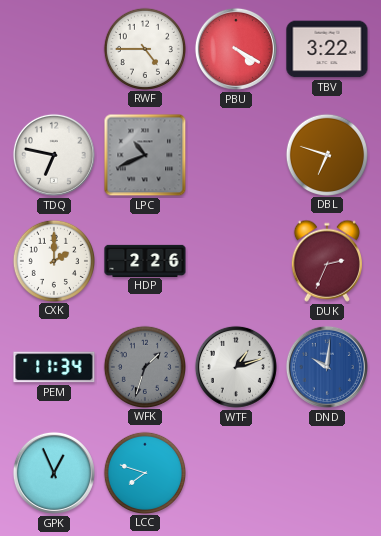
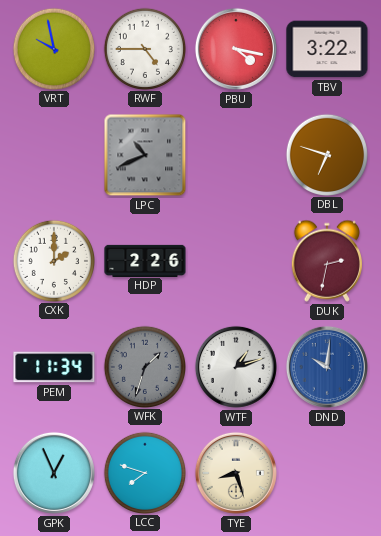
VRT: none -> 9:58 (53, 48)
PBU: 4:20 -> 4:17 (236, 49)
TDQ: 6:47 -> none (54, 155)
DUK: 2:34 -> 2:32 (327, 261)
TYE: none -> 8:27 (236, 473)
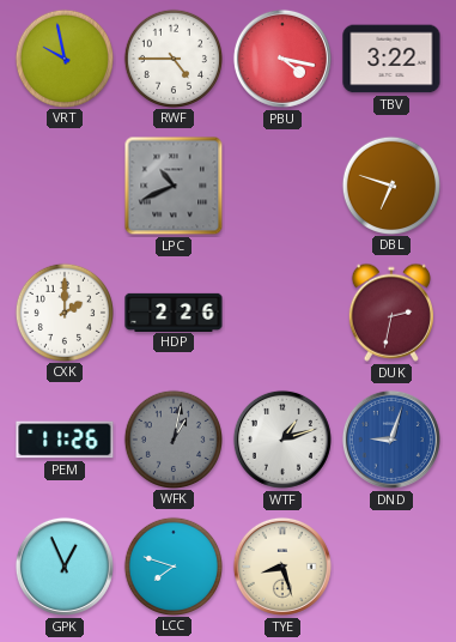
PEM: 11:34 -> 11:26 (65, 440)
WFK: 1:33 -> 1:02 (172, 438)
DND: 10:01 -> 9:03 (391, 440)
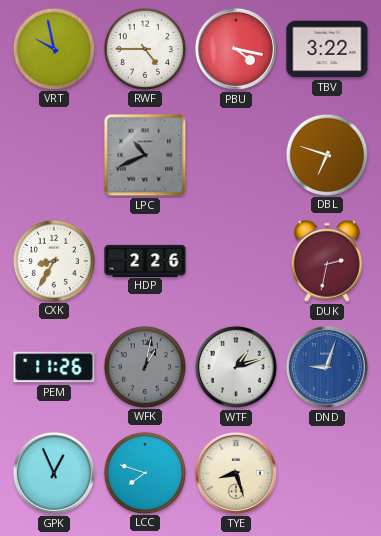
CXK: 2:00 -> 8:35 (53, 260)
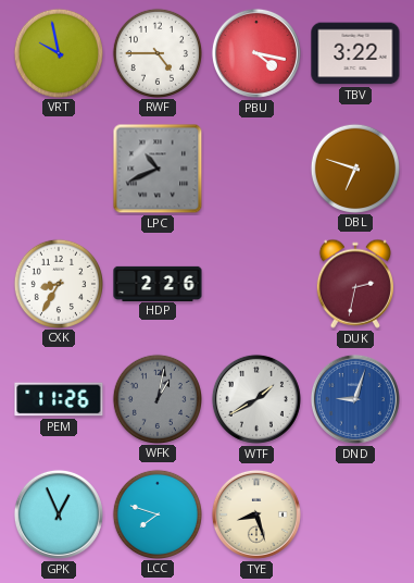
WTF: 1:12 -> 1:40 (256, 399)
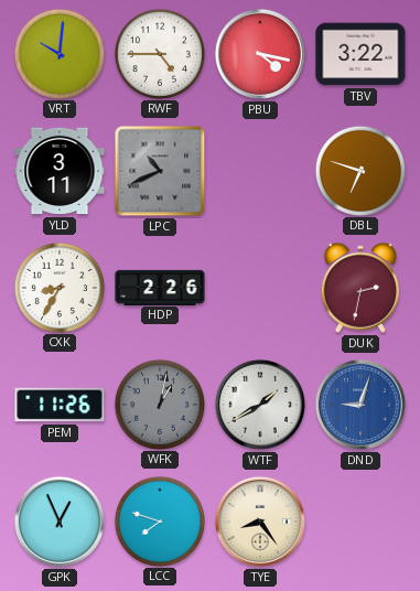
VRT: 9:58 -> 10:01 (58, 53)
YLD: none -> 3:11 (60, 171)
TYE: 8:27 -> 8:24 (260, 522)
